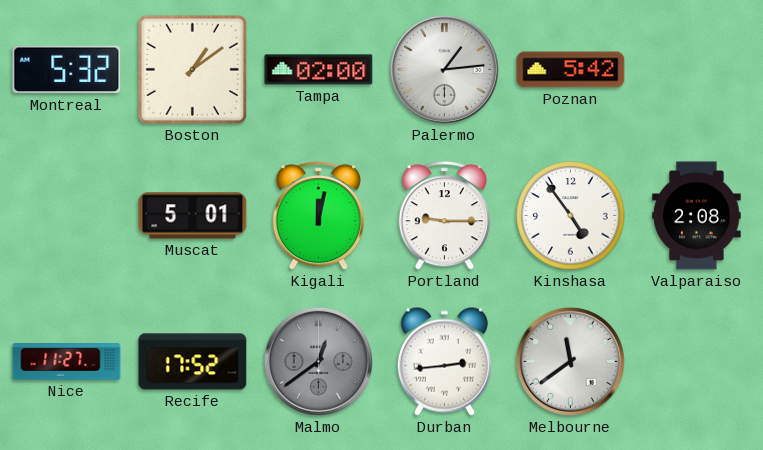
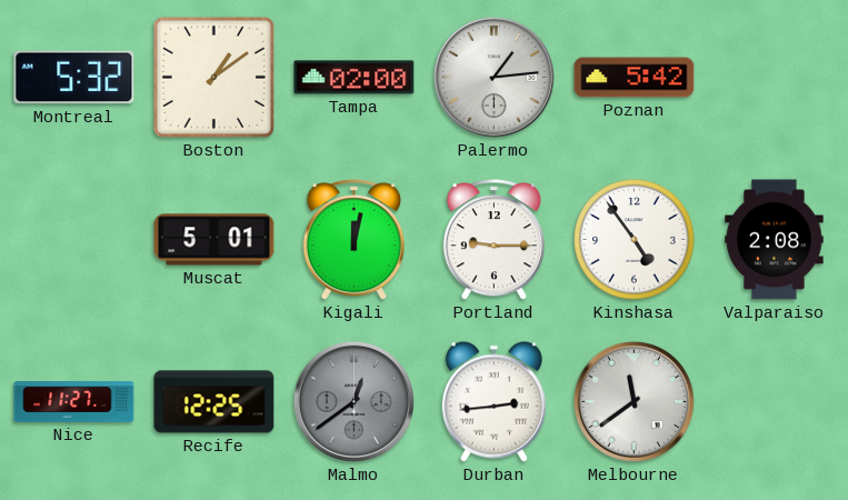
Recife: 17:52 -> 12:25 (215, 402)
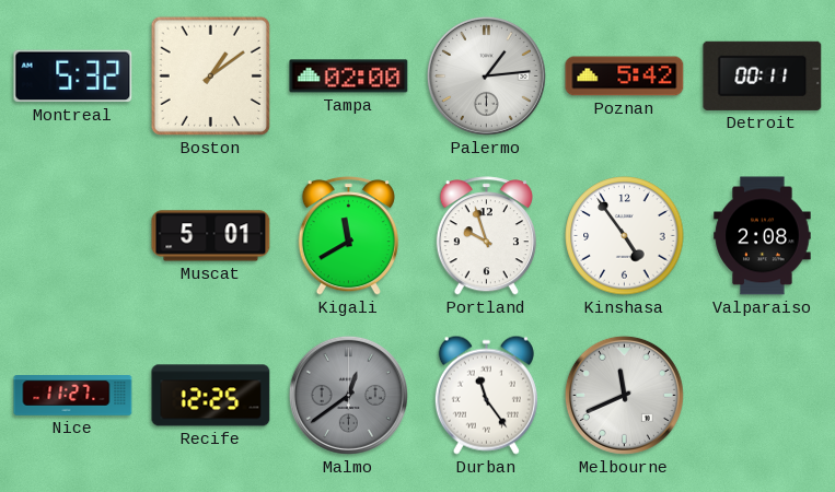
Detroit: none -> 00:11 (763, 75)
Kigali: 12:02 -> 11:40 (348, 236)
Portland: 9:15 -> 9:57 (486, 236)
Durban: 2:44 -> 11:24 (486, 395)
Melbourne: 11:39 -> 11:41 (624, 395)
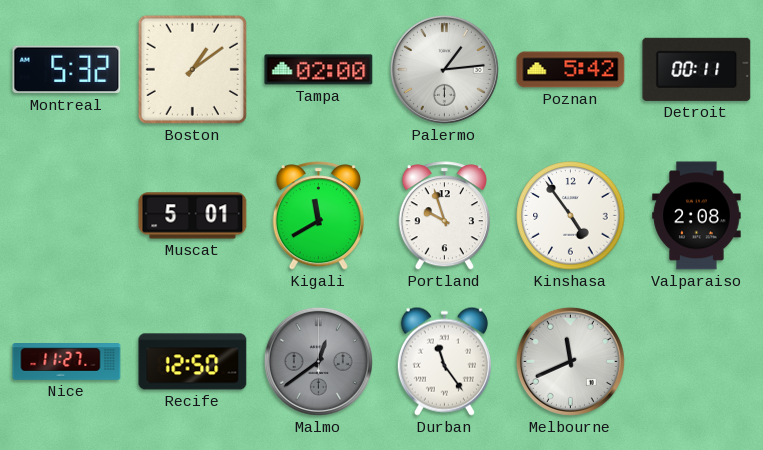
Recife: 12:25 -> 12:50 (193, 362)
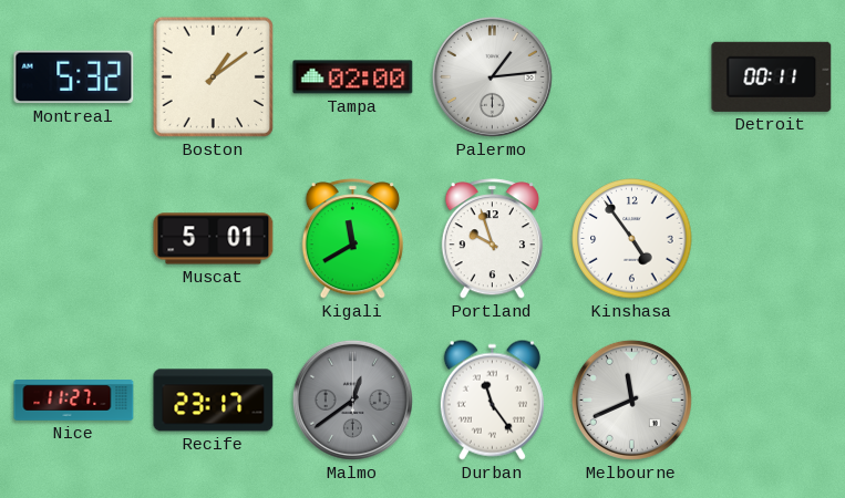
Poznan: 5:42 -> none (571, 70)
Valparaiso: 2:08 -> none (697, 216)
Recife: 12:50 -> 23:17 (214, 401)
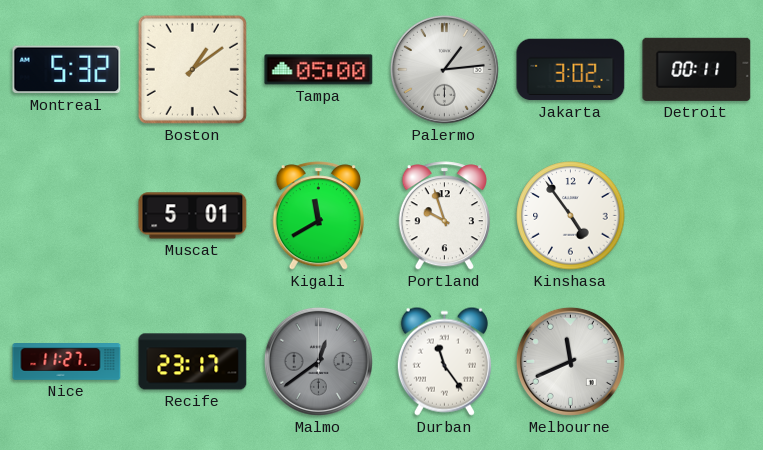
Tampa: 02:00 -> 05:00 (319, 70)
Jakarta: none -> 3:02 (571, 70)
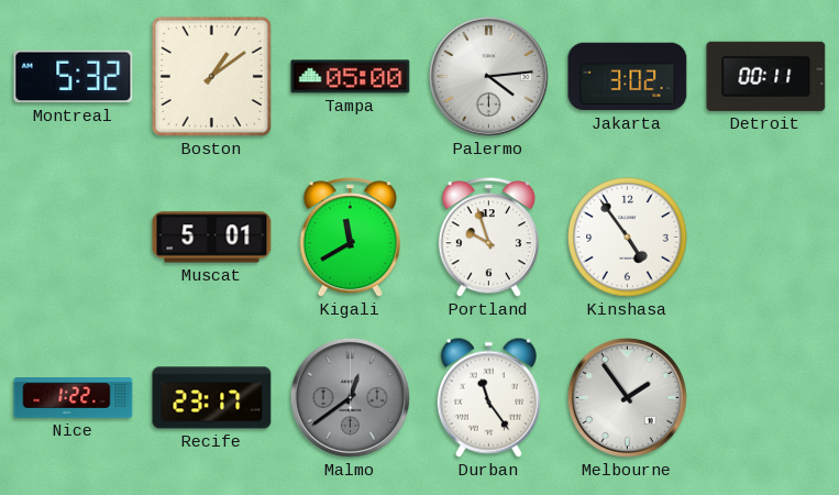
Palermo: 1:14 -> 4:14 (488, 76)
Nice: 11:27 -> 1:22 (74, 398)
Melbourne: 11:41 -> 1:54 (627, 397)
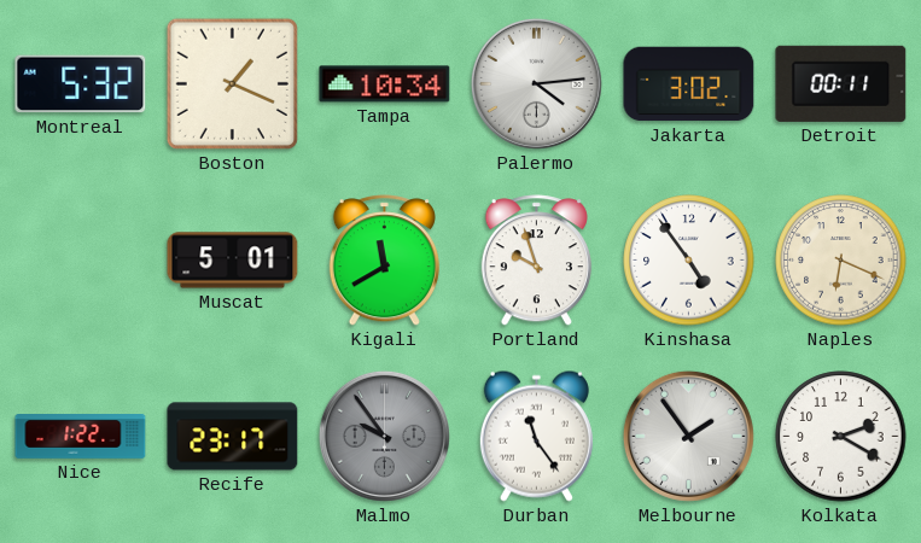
Boston: 1:09 -> 1:19 (232, 83)
Tampa: 05:00 -> 10:34 (385, 84)
Naples: none -> 6:19 (841, 261)
Malmo: 12:39 -> 9:54 (384, 436)
Kolkata: none -> 2:20 (841, 437)
